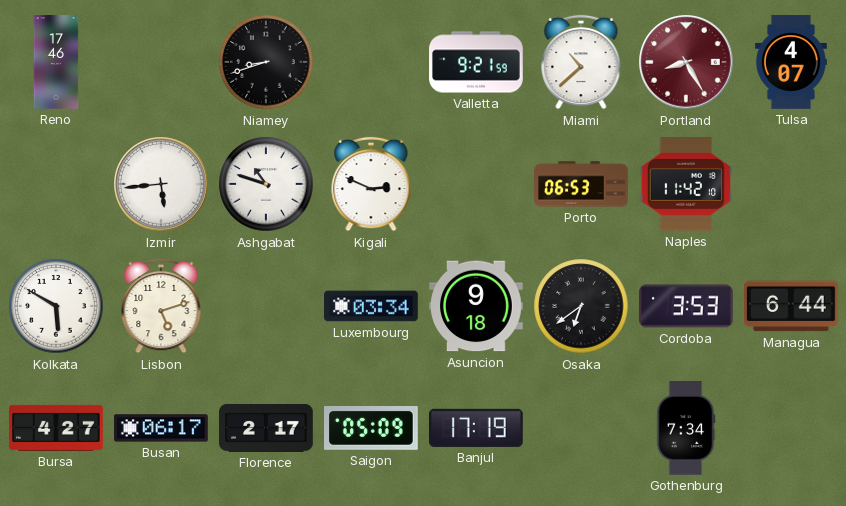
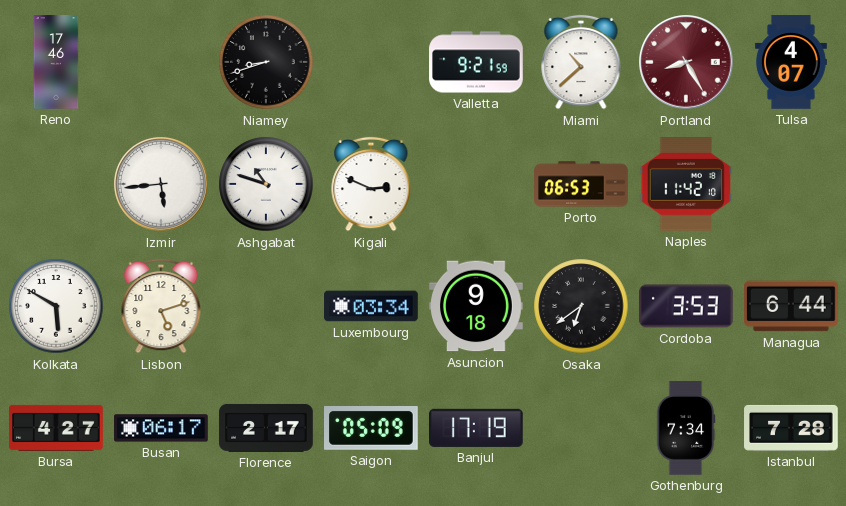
Istanbul: none -> 7:28 (791, 428)
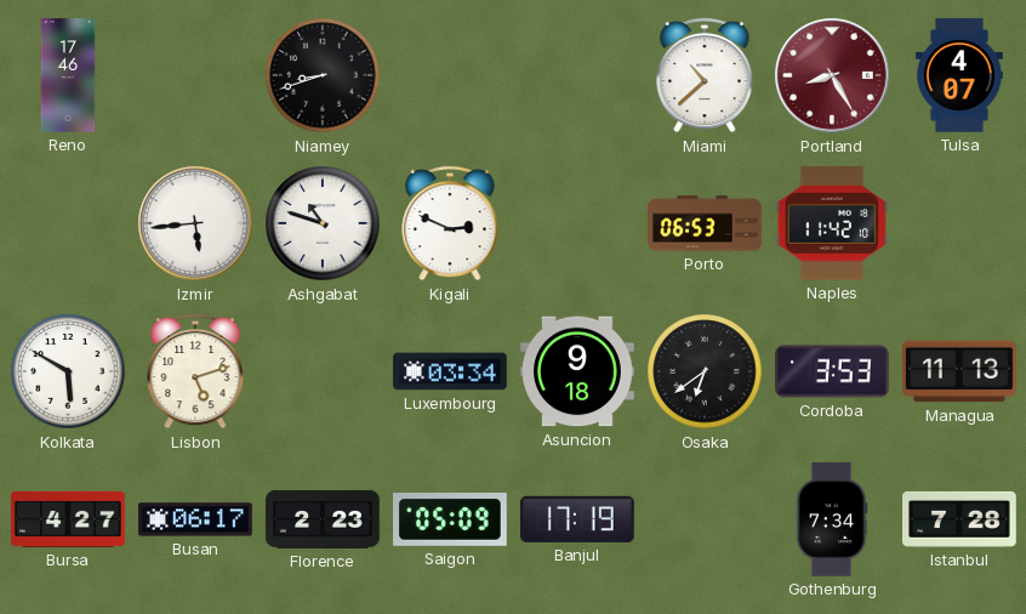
Valletta: 9:21 -> none (476, 62)
Managua: 6:44 -> 11:13 (961, 371)
Florence: 2:17 -> 2:23 (323, 519)
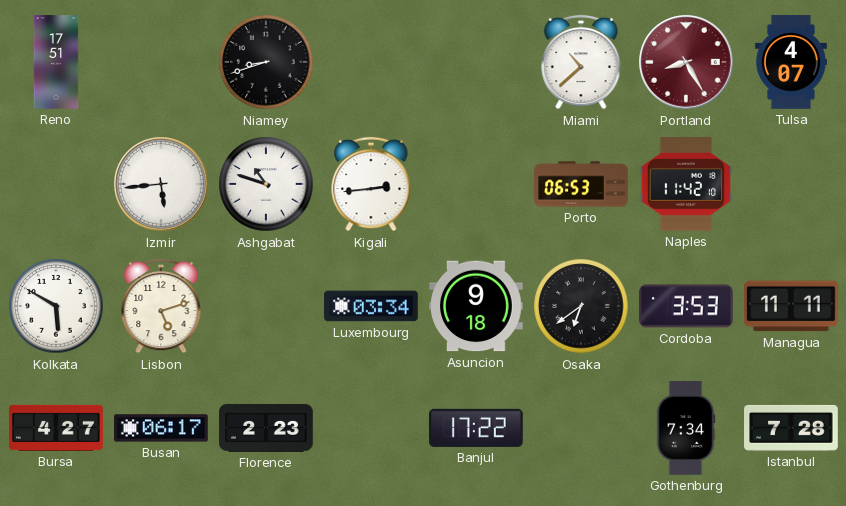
Reno: 17:46 -> 17:51 (56, 62)
Kigali: 2:49 -> 2:44 (371, 184)
Managua: 11:13 -> 11:11 (792, 306)
Saigon: 05:09 -> none (450, 521)
Banjul: 17:19 -> 17:22 (477, 428)
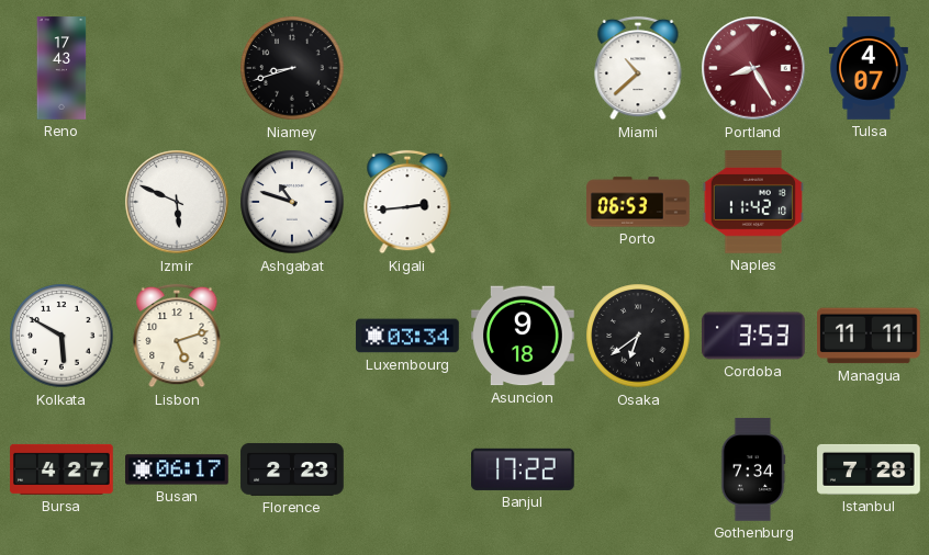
Reno: 17:51 -> 17:43 (61, 68)
Izmir: 5:44 -> 5:49 (177, 202)
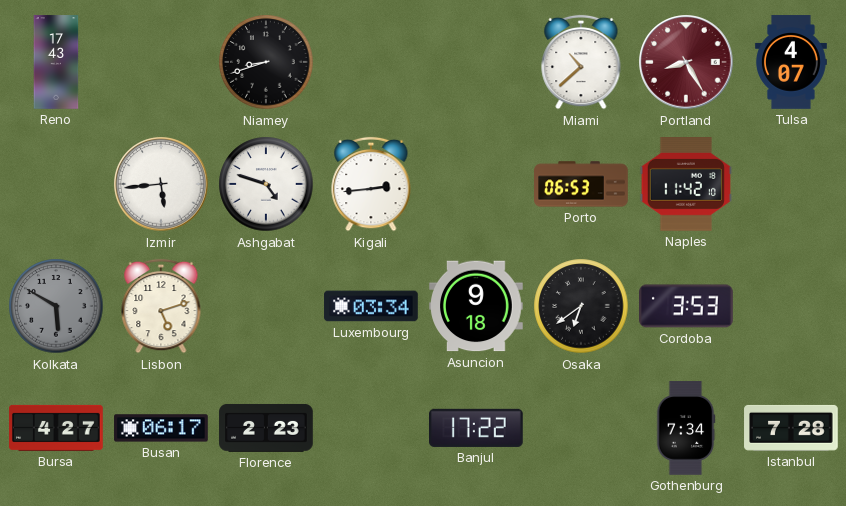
Izmir: 5:49 -> 5:44 (161, 184)
Ashgabat: 10:48 -> 4:48 (266, 184)
Kolkata dial: white -> grey (56, 306)
Managua: 11:11 -> none (870, 336)
